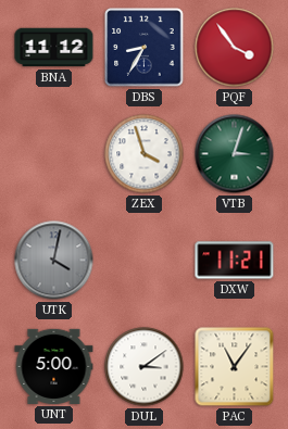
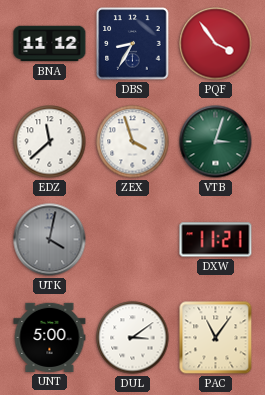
EDZ: none -> 11:38 (50, 142)
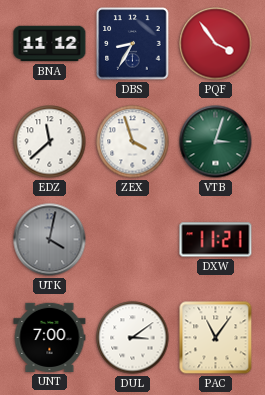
UNT: 5:00 -> 7:00 (50, 337)
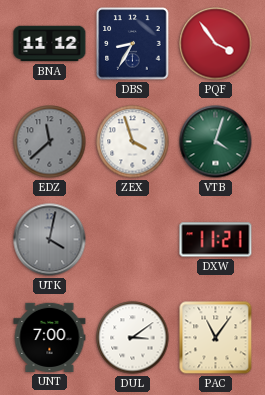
EDZ dial: white -> grey (50, 142)
VTB: 3:03 -> 4:03 (216, 142)
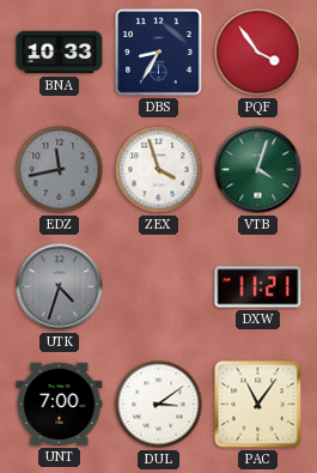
BNA: 11:12 -> 10:33 (60, 53)
EDZ: 11:38 -> 11:43 (60, 170)
UTK: 4:02 -> 4:33 (60, 287)
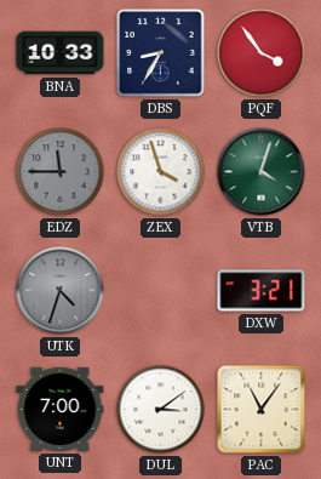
EDZ: 11:43 -> 11:45 (61, 172)
DXW: 11:21 -> 3:21 (262, 291)
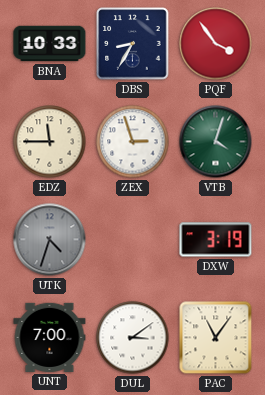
EDZ dial: grey -> cream (50, 142)
ZEX: 3:57 -> 2:57 (133, 142)
DXW: 3:21 -> 3:19 (216, 240)
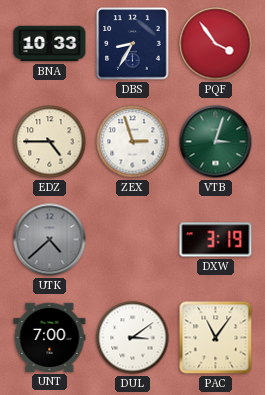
EDZ: 11:45 -> 4:45 (50, 142)
VTB: 4:03 -> 3:03 (216, 142)
UTK: 4:33 -> 4:38 (50, 240)
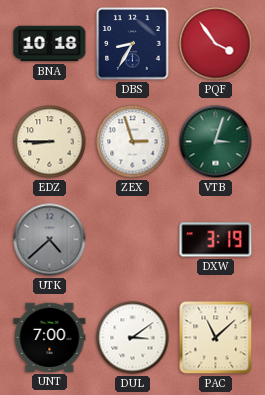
BNA: 10:33 -> 10:18 (50, 44)
EDZ: 4:45 -> 8:45 (50, 142)
PAC: 11:06 -> 11:08 (216, 338)
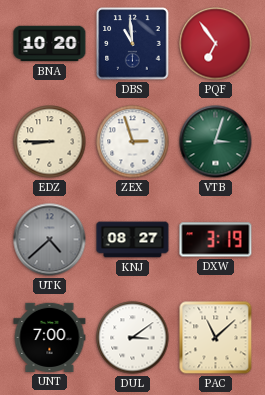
BNA: 10:18 -> 10:20 (50, 44)
DBS: 8:35 -> 10:59 (133, 44)
PQF: 3:54 -> 6:54 (216, 44)
KNJ: none -> 08:27 (133, 240)
